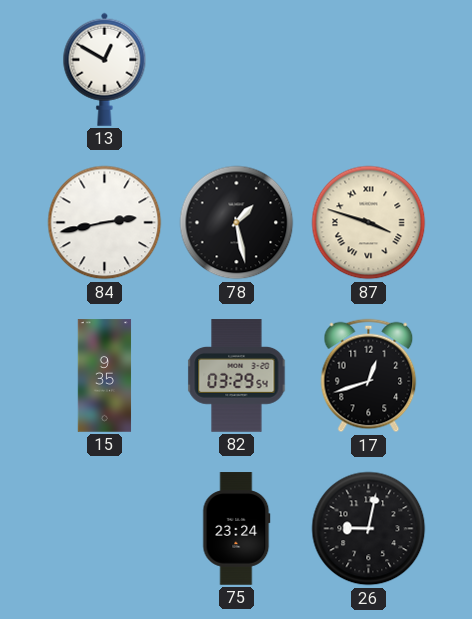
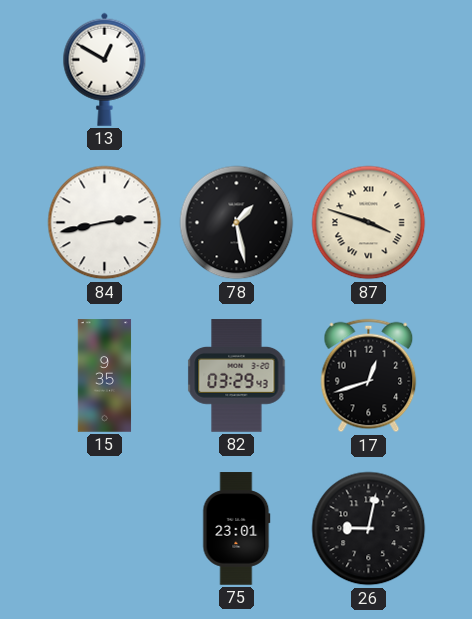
82: 03:29:54 -> 03:29:43 (237, 376)
75: 23:24 -> 23:01 (237, 529)
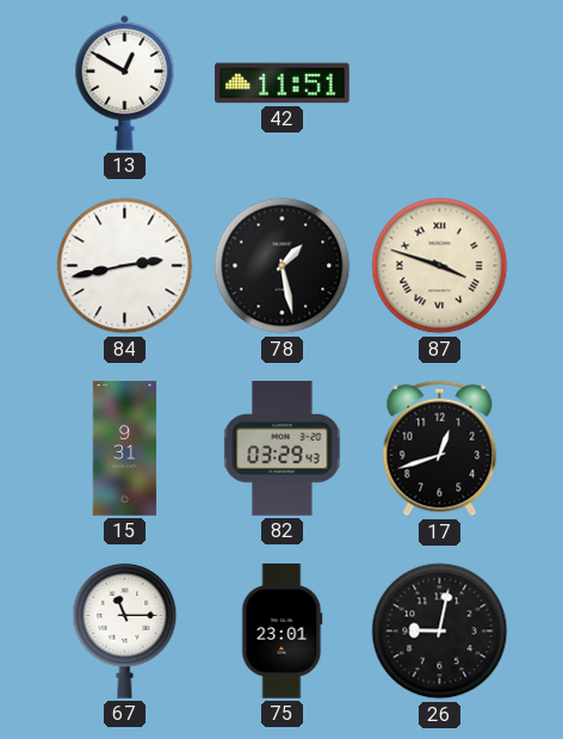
42: none -> 11:51 (283, 84)
15: 9:35 -> 9:31 (125, 449)
67: none -> 11:15 (125, 632)
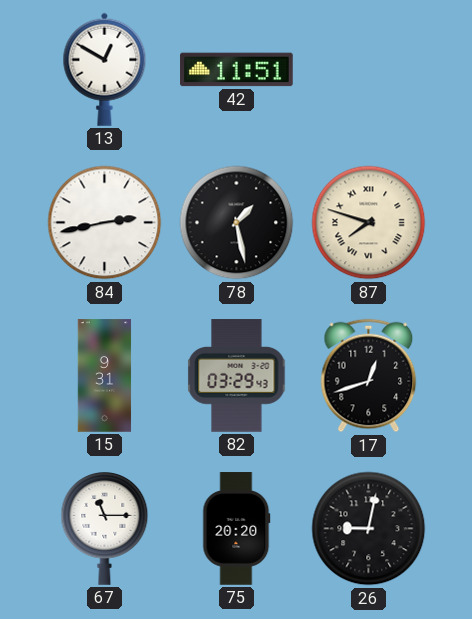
87: 3:48 -> 7:48 (369, 223)
75: 23:01 -> 20:20 (237, 529)
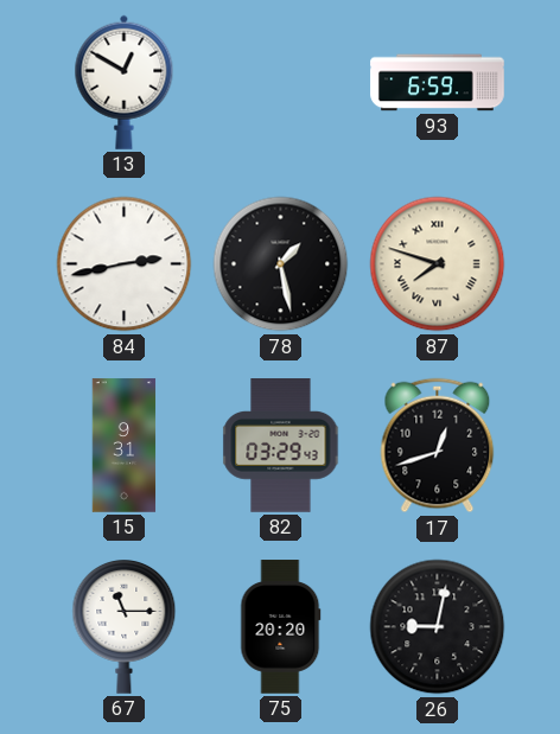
42: 11:51 -> none (237, 70)
93: none -> 6:59 (438, 83)
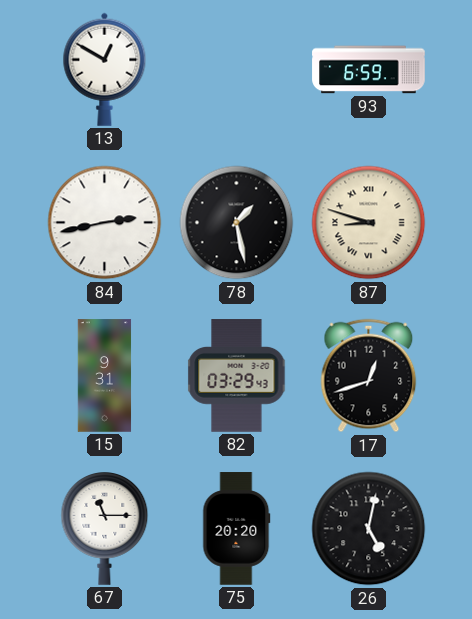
87: 7:48 -> 8:48 (369, 223)
26: 9:02 -> 5:02 (369, 529)
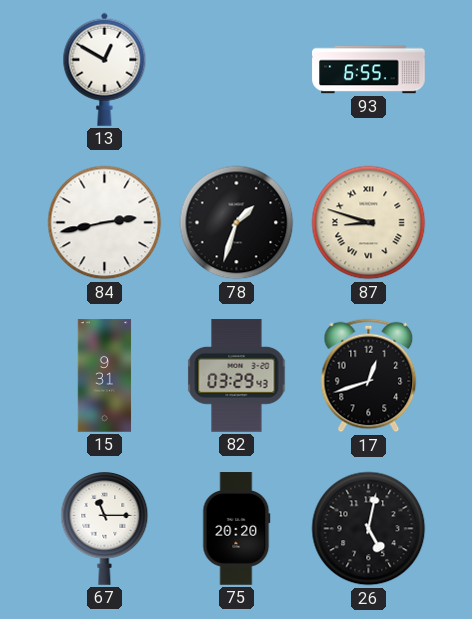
93: 6:59 -> 6:55 (369, 70)
78: 1:28 -> 1:33 (237, 223)
